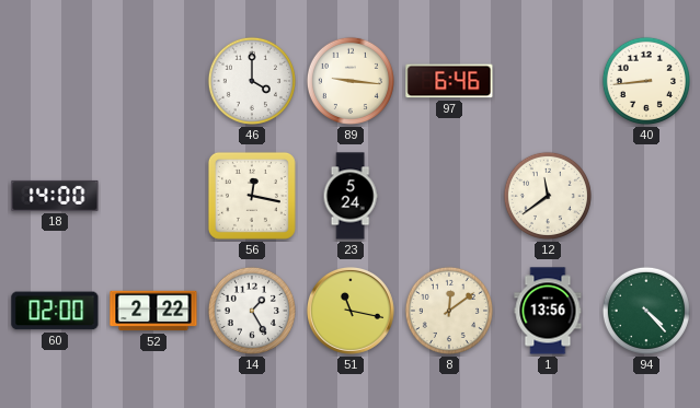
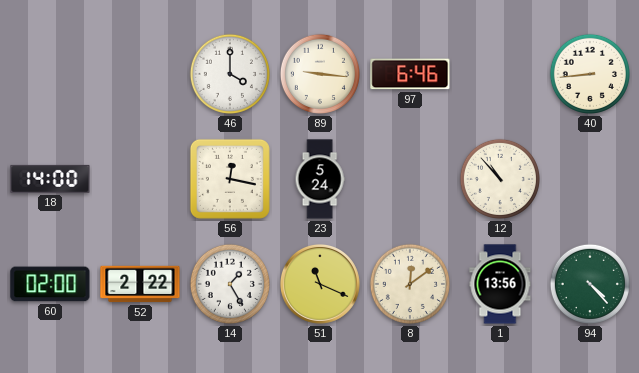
12: 11:39 -> 10:53 (500, 179)
51: 11:17 -> 11:19 (320, 284)
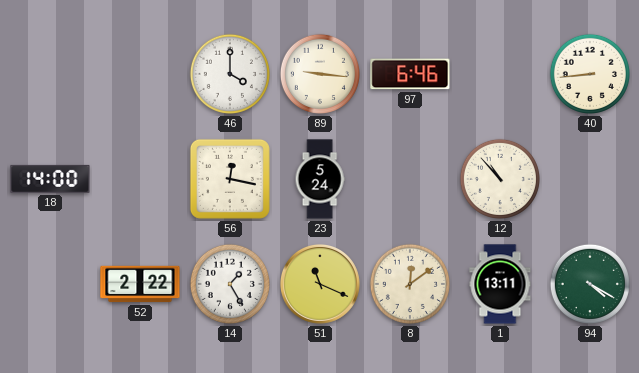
60: 02:00 -> none (50, 284)
1: 13:56 -> 13:11 (500, 284)
94: 4:23 -> 4:20 (590, 284)
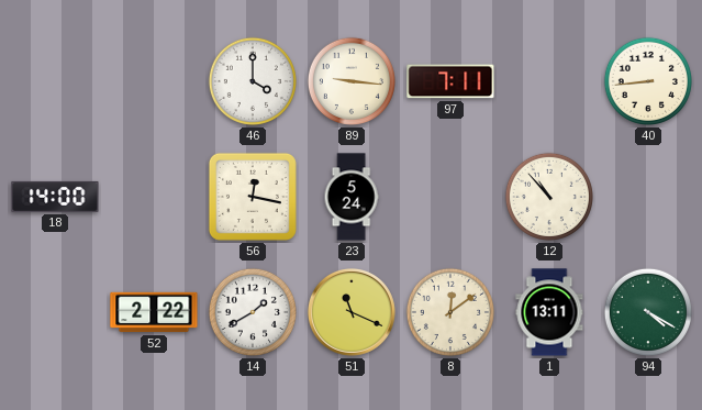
97: 6:46 -> 7:11 (450, 81)
14: 1:25 -> 1:40 (253, 312)
